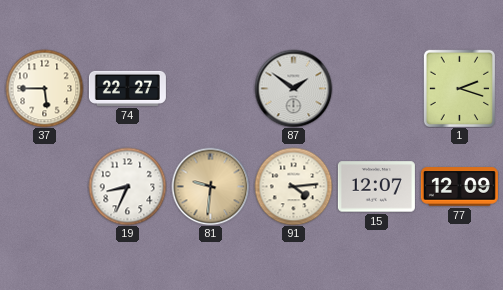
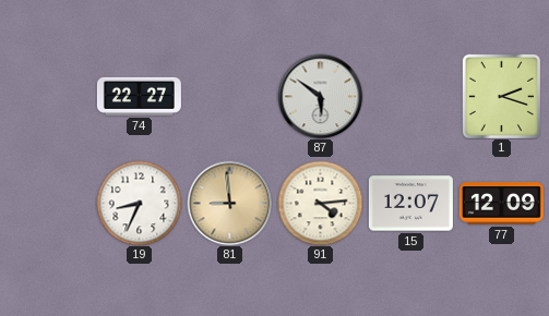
37: 5:45 -> none (44, 88)
87: 1:51 -> 5:51 (320, 96)
81: 9:31 -> 8:59 (229, 203)
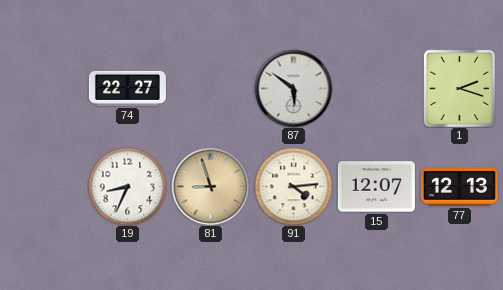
81: 8:59 -> 8:57 (210, 186)
77: 12:09 -> 12:13 (459, 187)
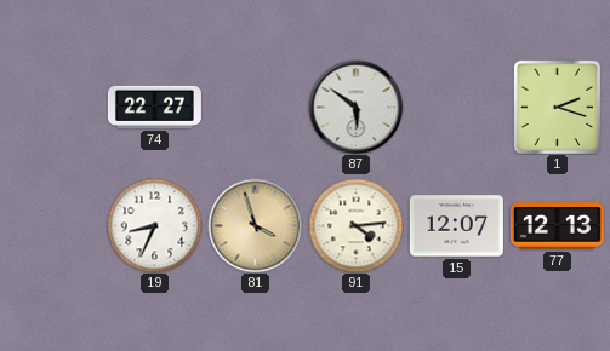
81: 8:57 -> 3:57 (255, 225)
